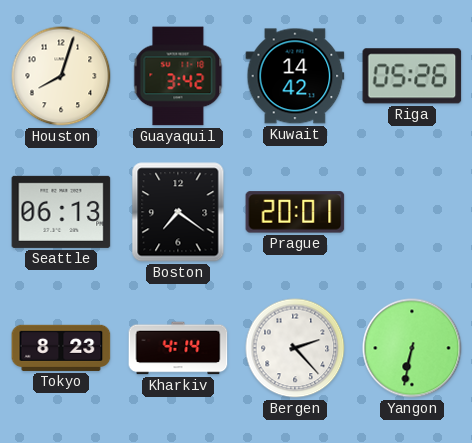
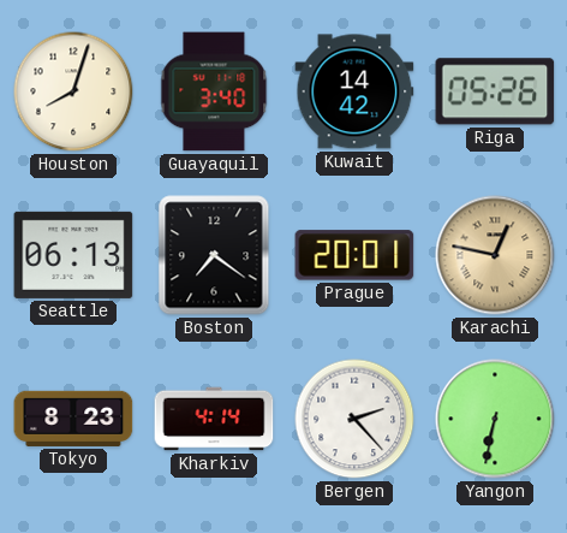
Guayaquil: 3:42 -> 3:40 (214, 91)
Karachi: none -> 12:47 (495, 255)
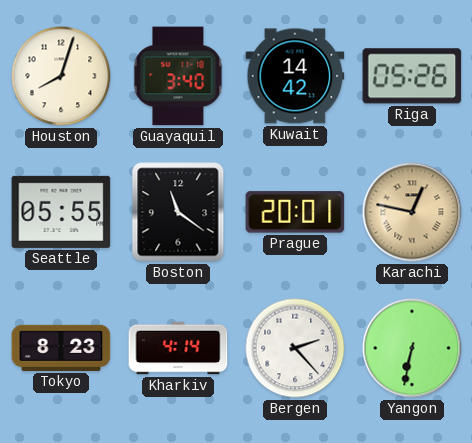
Seattle: 06:13 -> 05:55 (61, 212)
Boston: 7:21 -> 11:21 (178, 212)
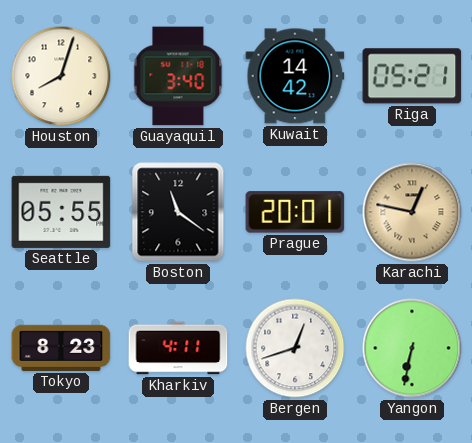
Riga: 05:26 -> 05:21 (412, 76)
Kharkiv: 4:14 -> 4:11 (178, 348)
Bergen: 2:23 -> 12:42 (295, 348)
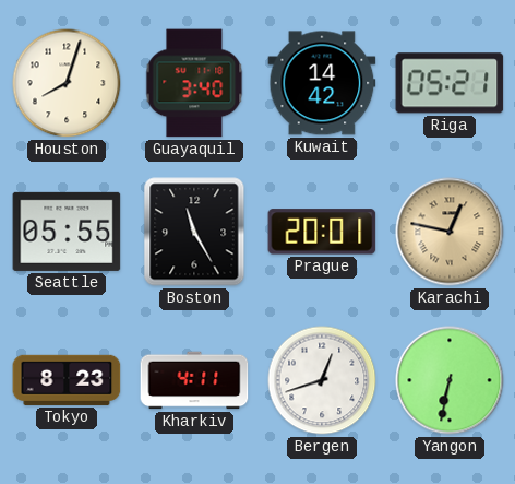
Boston: 11:21 -> 11:25 (194, 232)
